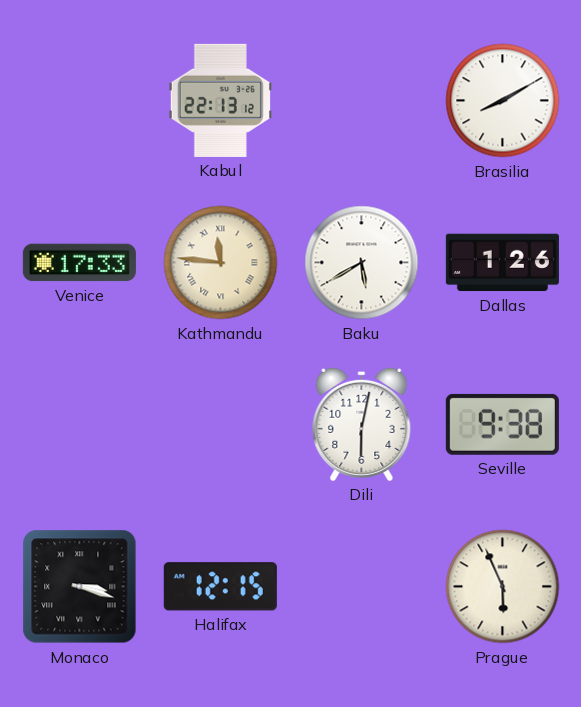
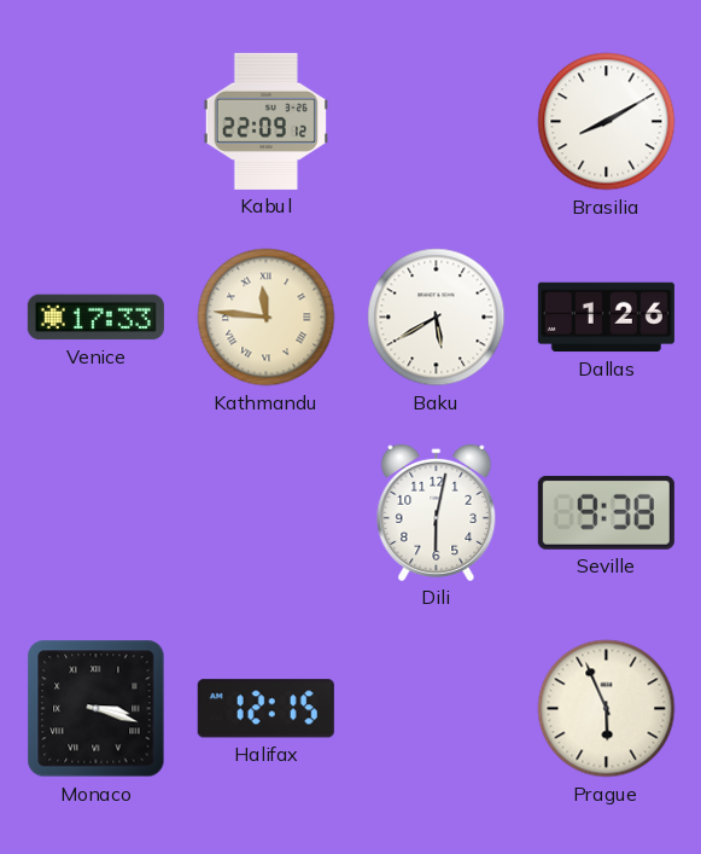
Kabul: 22:13 -> 22:09 (265, 121)
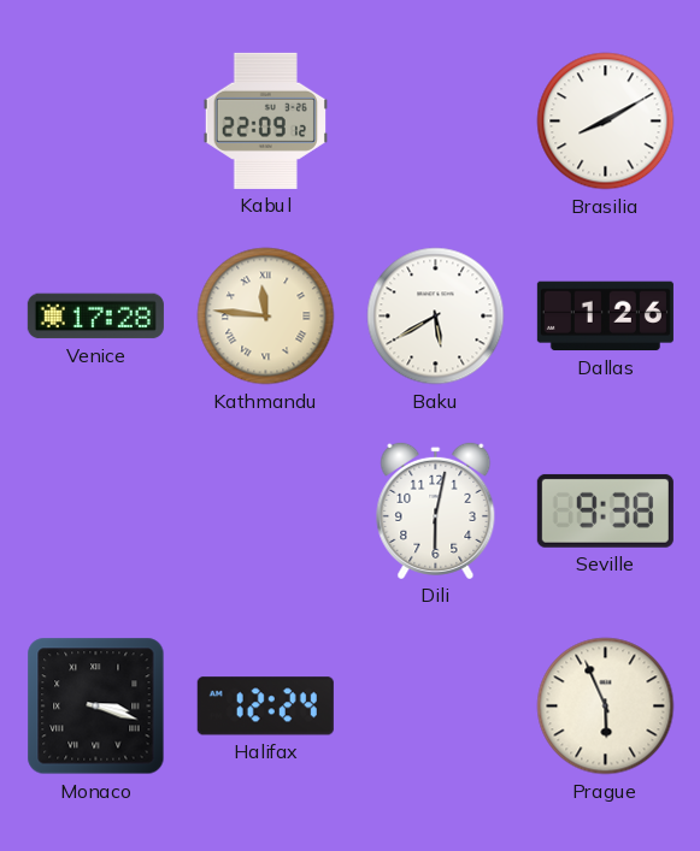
Venice: 17:33 -> 17:28 (95, 317)
Halifax: 12:15 -> 12:24 (265, 707)
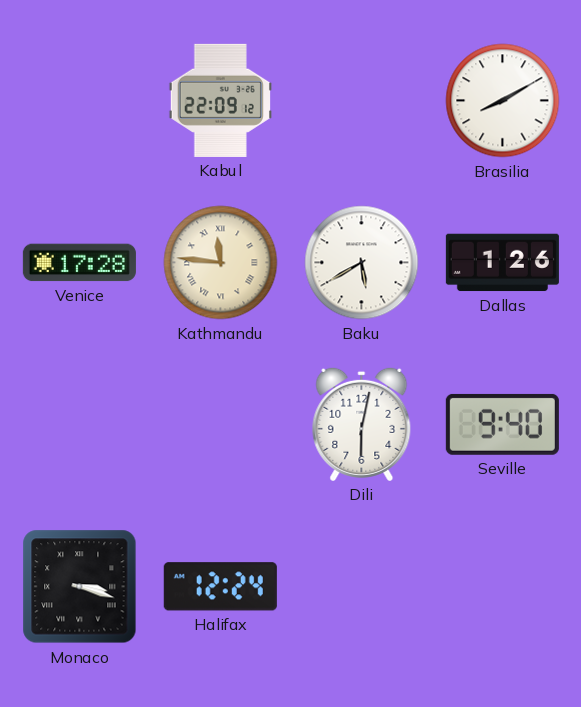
Seville: 9:38 -> 9:40 (502, 424)
Prague: 5:56 -> none (606, 707)
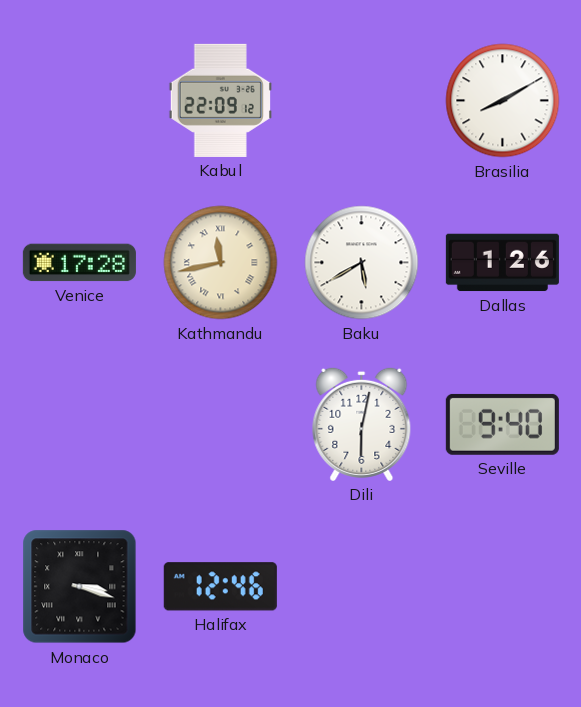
Kathmandu: 11:46 -> 11:43 (221, 263)
Halifax: 12:24 -> 12:46 (220, 587)
